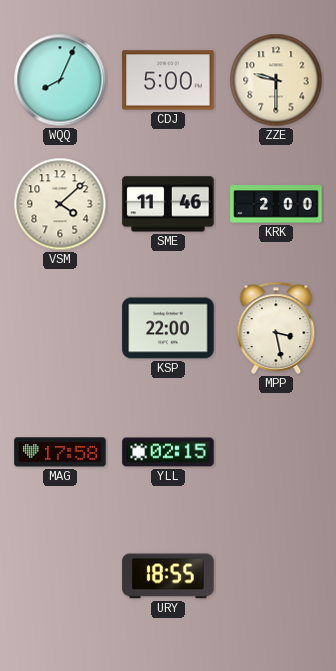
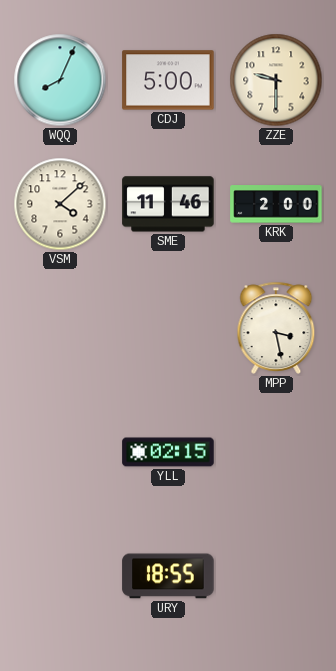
KSP: 22:00 -> none (168, 328)
MAG: 17:58 -> none (60, 452)
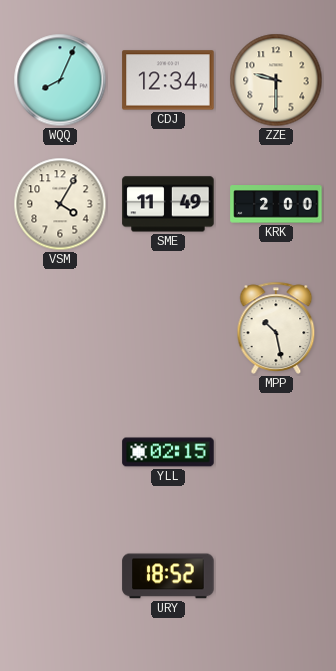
CDJ: 5:00 -> 12:34 (168, 80)
VSM: 4:08 -> 4:05 (60, 204)
SME: 11:46 -> 11:49 (168, 204)
MPP: 3:28 -> 10:28 (276, 328)
URY: 18:55 -> 18:52 (168, 576)
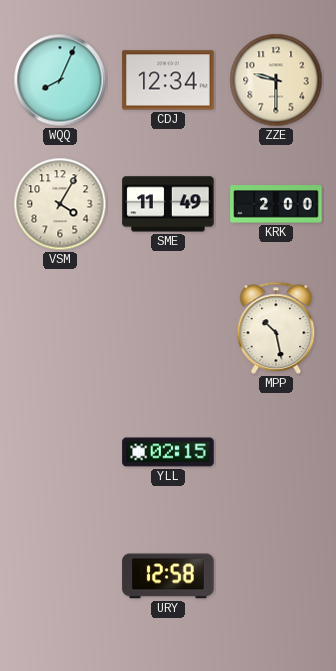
URY: 18:52 -> 12:58 (168, 576)
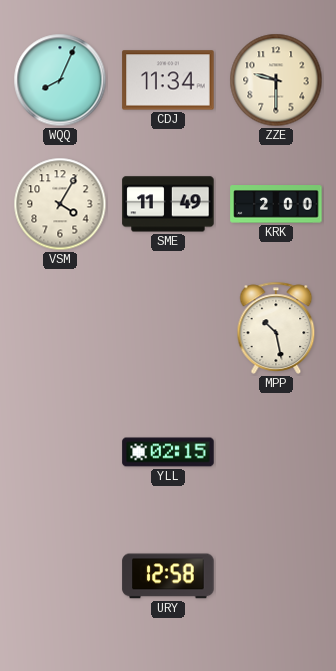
CDJ: 12:34 -> 11:34 (168, 80)
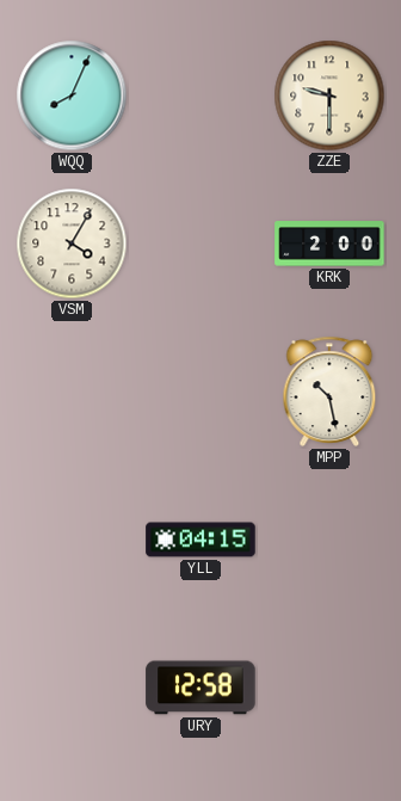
CDJ: 11:34 -> none (168, 80)
SME: 11:49 -> none (168, 204)
YLL: 02:15 -> 04:15 (200, 540)
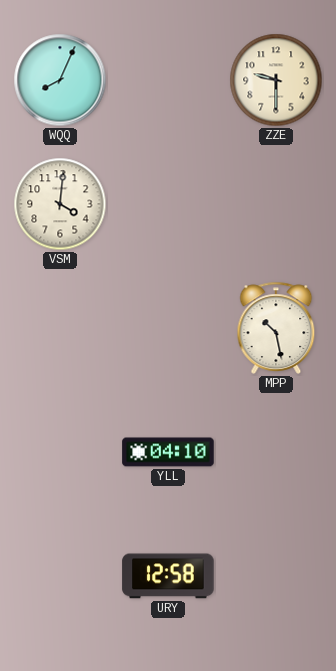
VSM: 4:05 -> 4:01 (60, 204)
KRK: 2:00 -> none (329, 244)
YLL: 04:15 -> 04:10 (168, 452)
